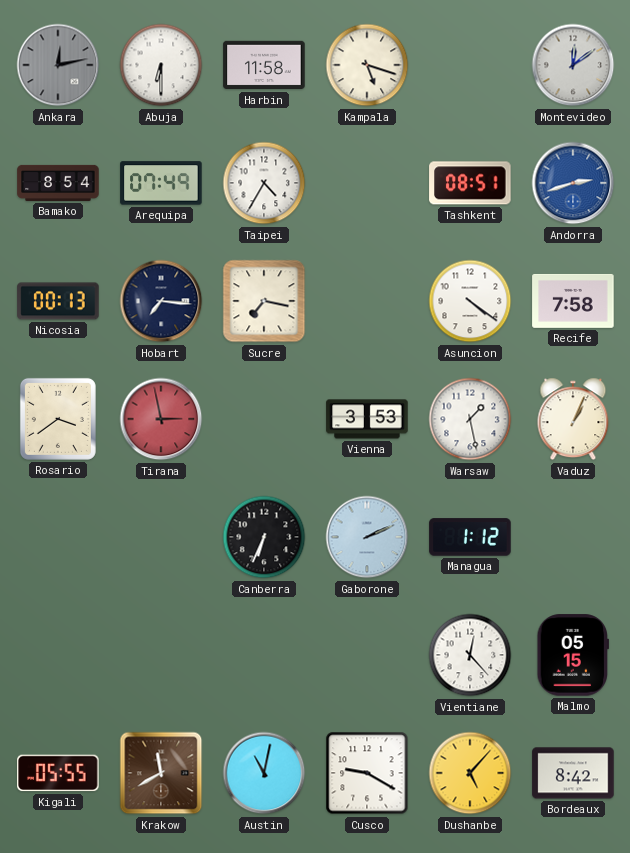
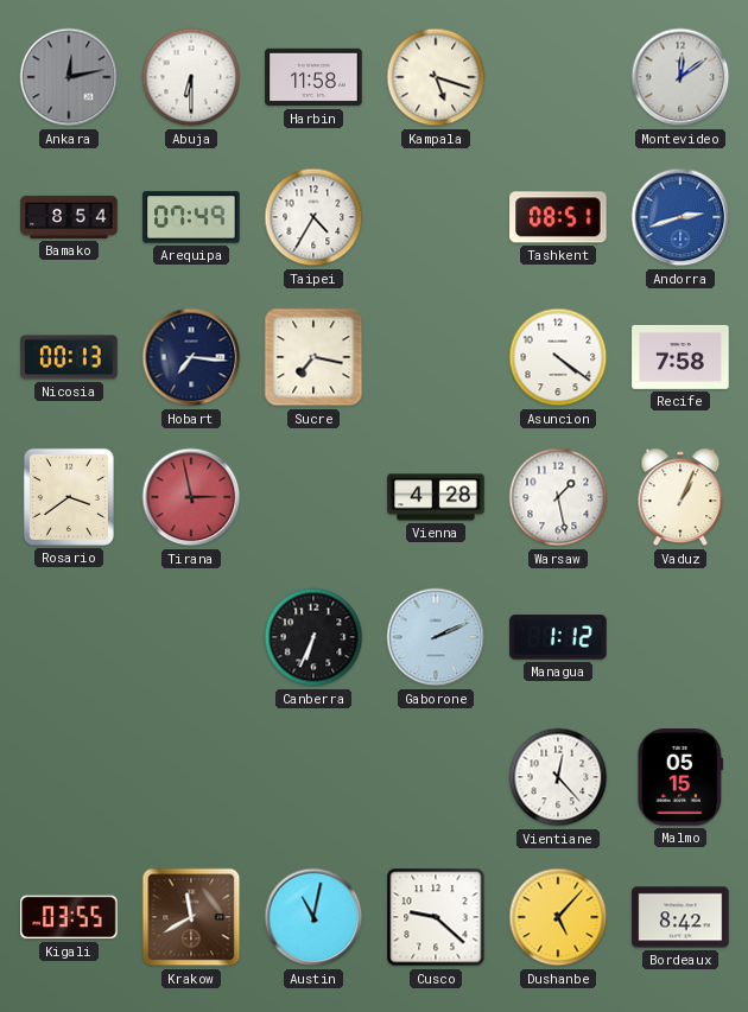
Vienna: 3:53 -> 4:28 (436, 497)
Kigali: 05:55 -> 03:55 (69, 917)
Cusco: 9:20 -> 9:22 (436, 917)
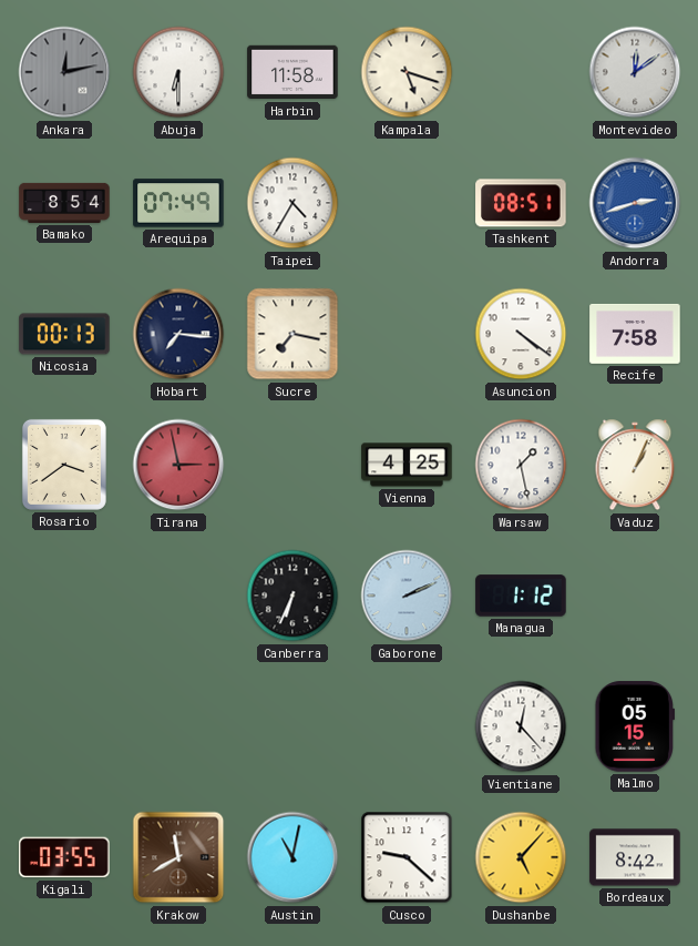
Vienna: 4:28 -> 4:25 (407, 465)
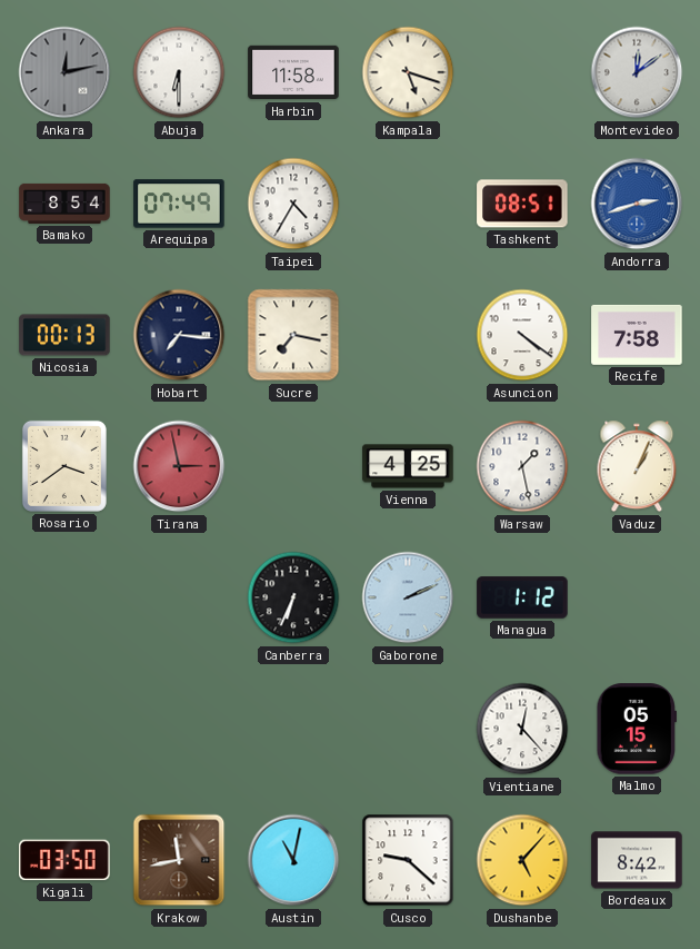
Kigali: 03:55 -> 03:50 (64, 860)
Krakow: 11:40 -> 11:43 (179, 860)
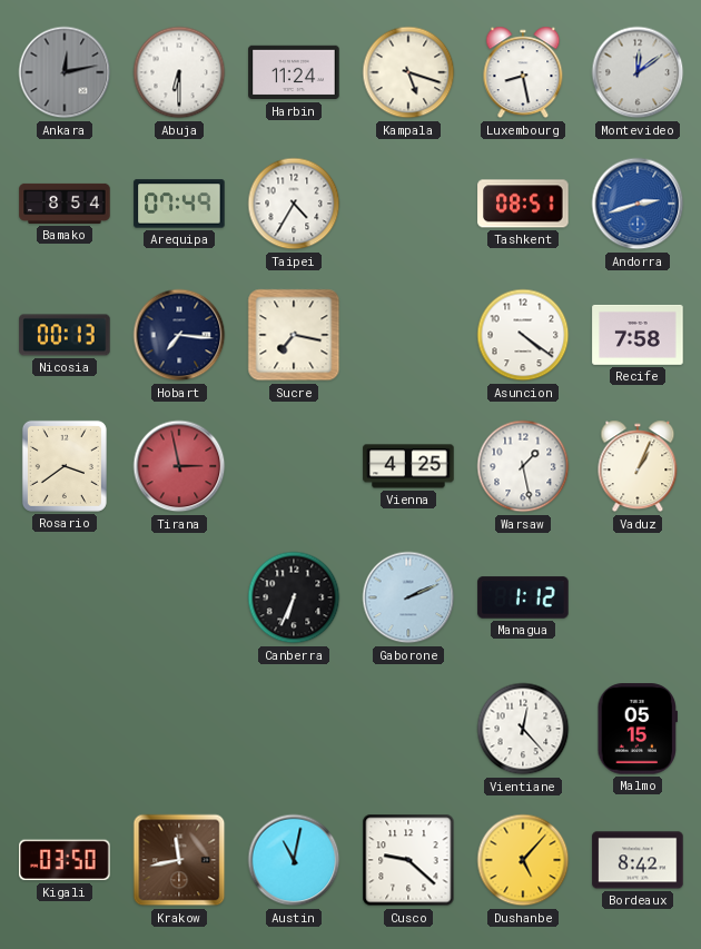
Harbin: 11:58 -> 11:24 (294, 72)
Luxembourg: none -> 8:28 (523, 72)
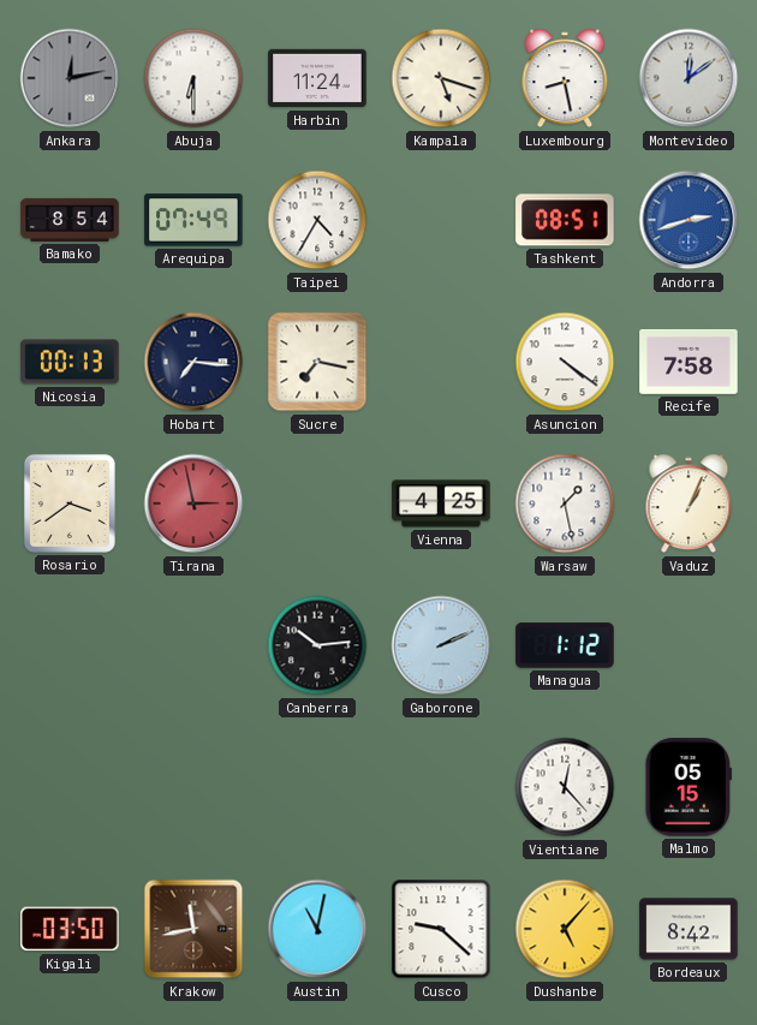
Canberra: 6:34 -> 10:14 (317, 645)
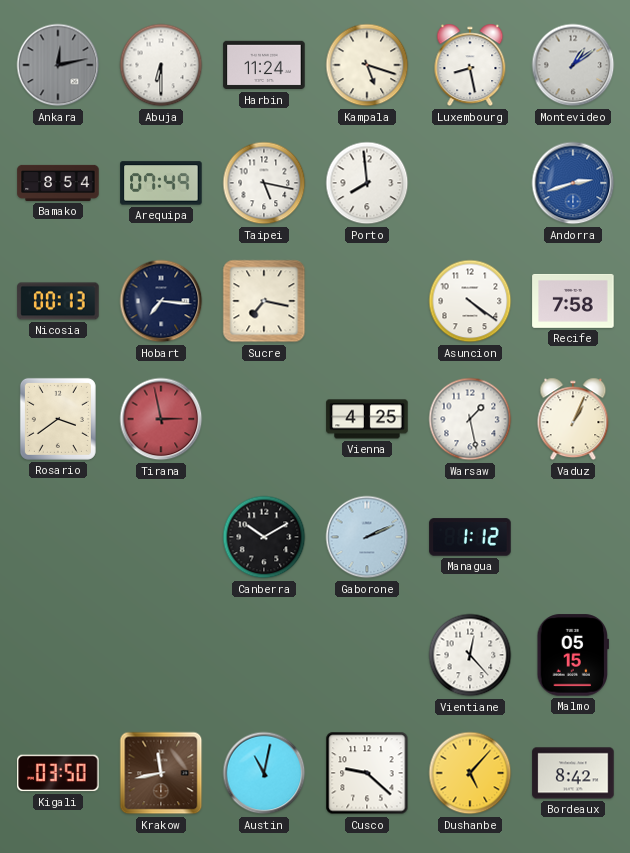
Montevideo: 12:09 -> 1:09 (573, 65)
Taipei: 4:35 -> 5:17 (264, 183)
Porto: none -> 7:59 (367, 183)
Tashkent: 08:51 -> none (565, 220)
Canberra: 10:14 -> 10:10 (264, 537)
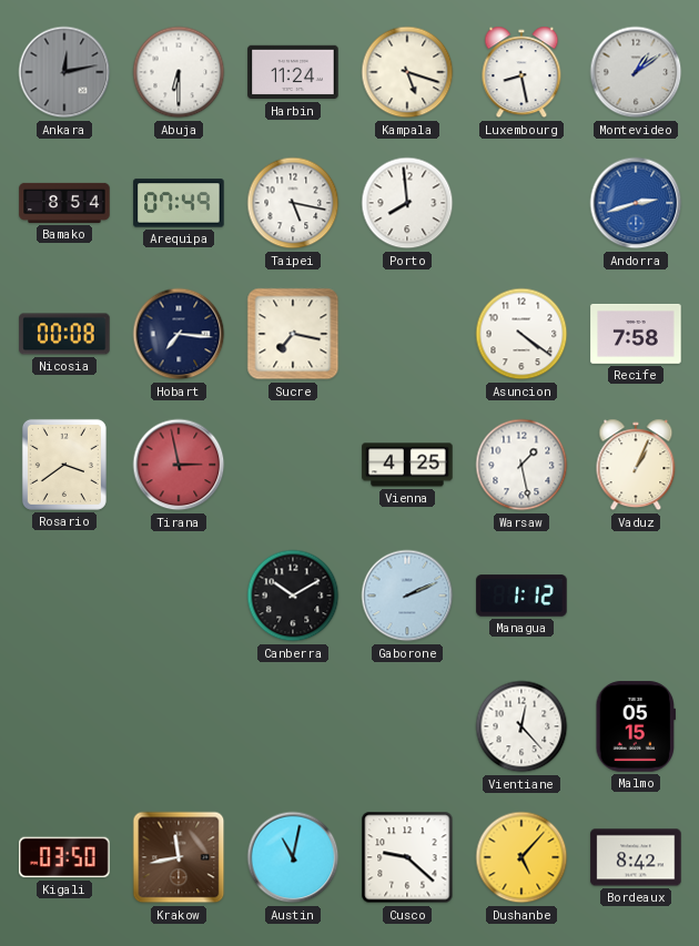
Nicosia: 00:13 -> 00:08 (64, 334)
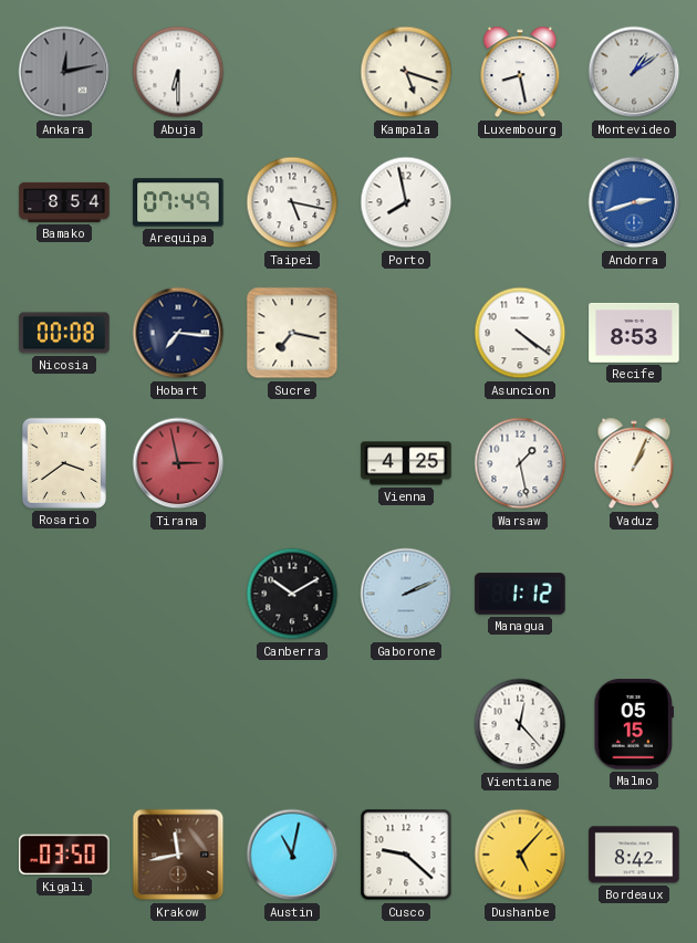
Harbin: 11:24 -> none (293, 72)
Porto: 7:59 -> 7:58 (406, 202)
Recife: 7:58 -> 8:53 (634, 333)
